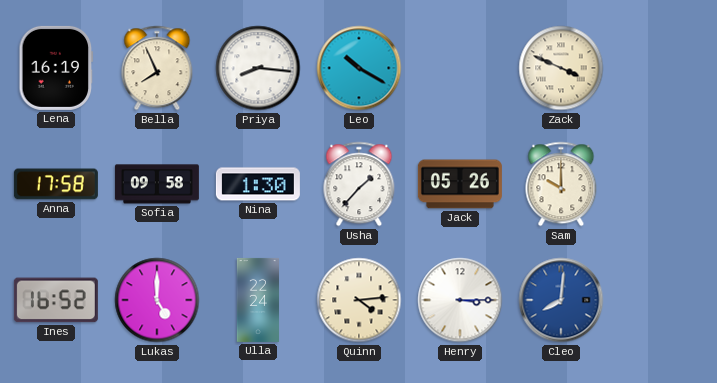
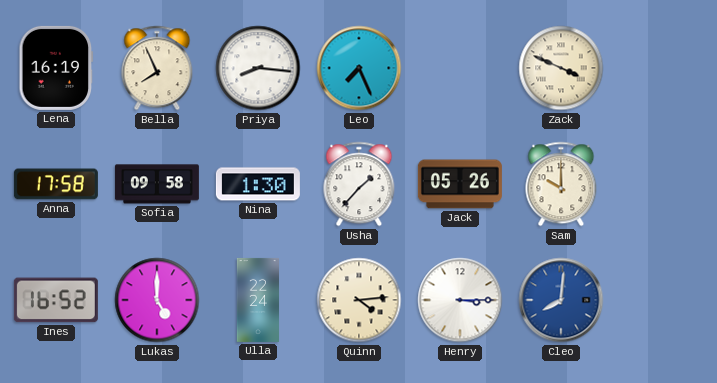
Leo: 10:20 -> 7:26 (359, 68)
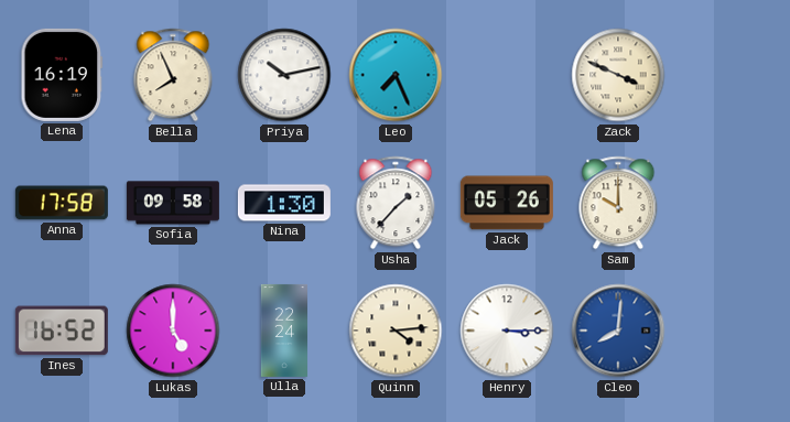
Priya: 8:16 -> 10:13 (284, 75)
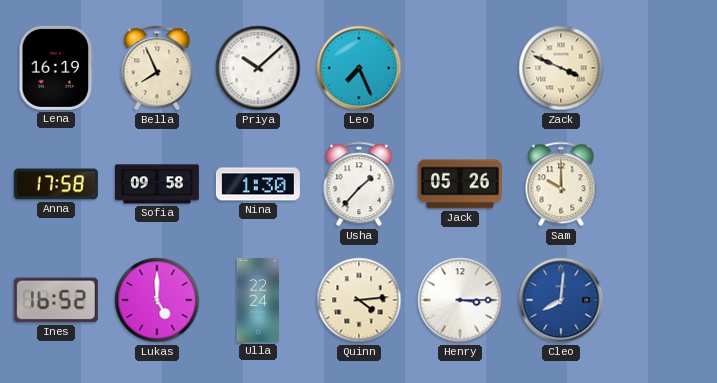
Priya: 10:13 -> 10:08 (258, 68)
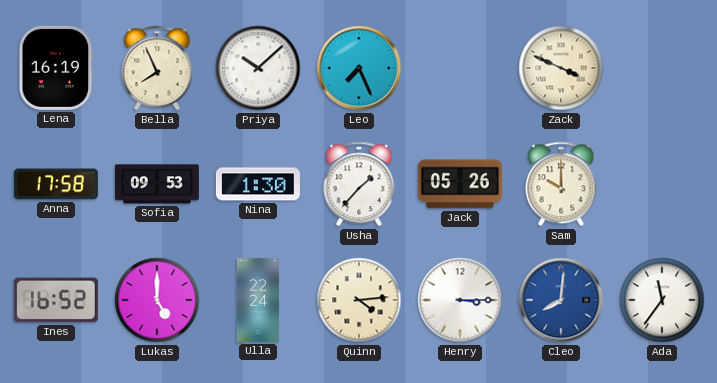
Sofia: 09:58 -> 09:53 (157, 184)
Ada: none -> 11:36 (662, 300)
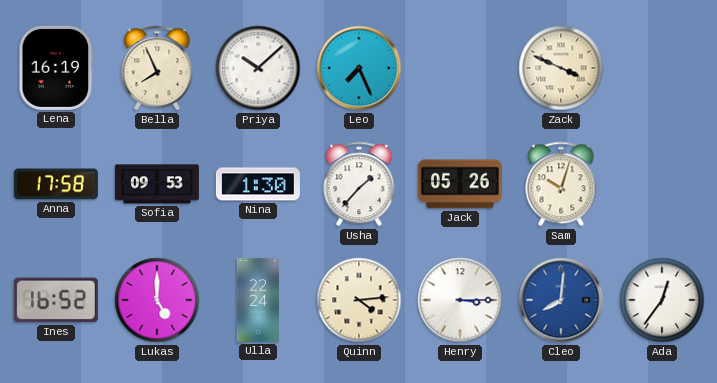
Sam: 10:00 -> 10:03 (561, 184)
Ada: 11:36 -> 12:36 (662, 300)
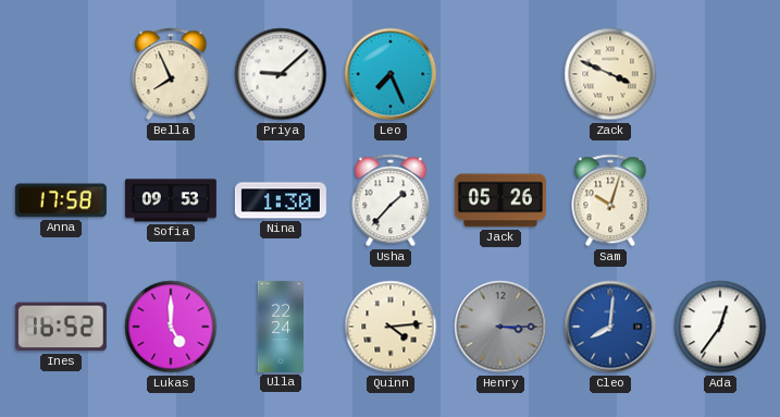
Lena: 16:19 -> none (56, 68)
Priya: 10:08 -> 9:08 (281, 74)
Henry dial: white -> grey (500, 327)
